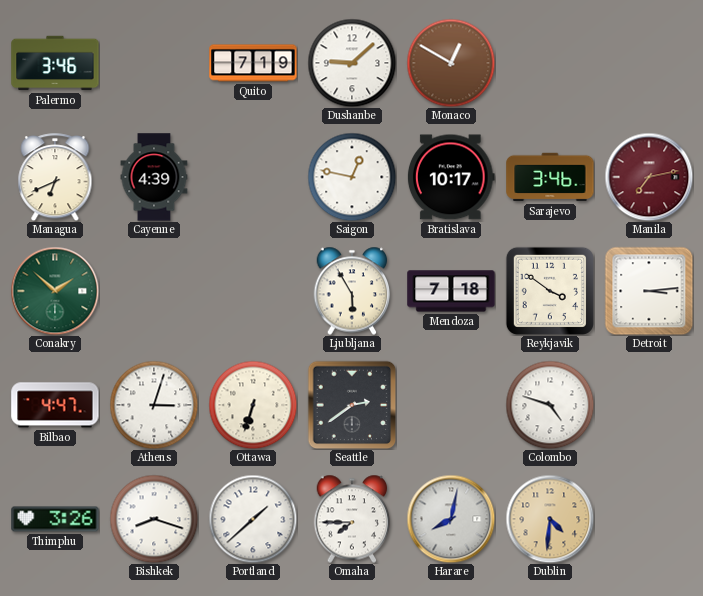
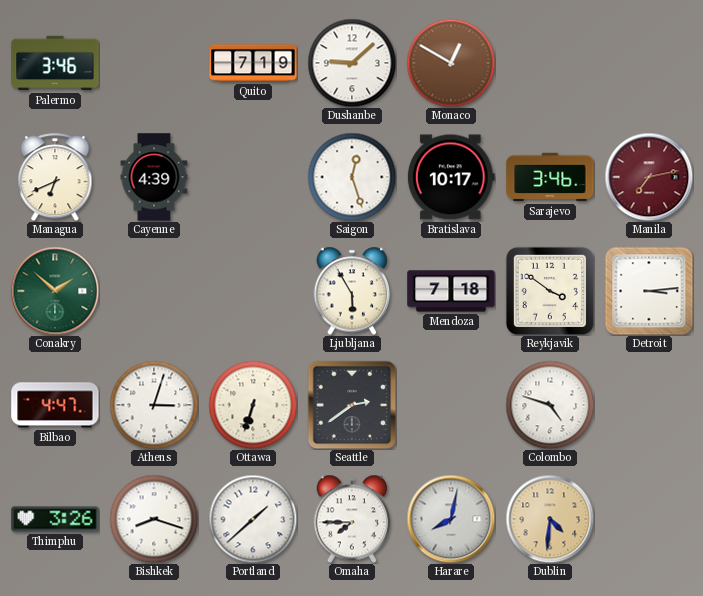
Saigon: 12:47 -> 12:27 (352, 177)
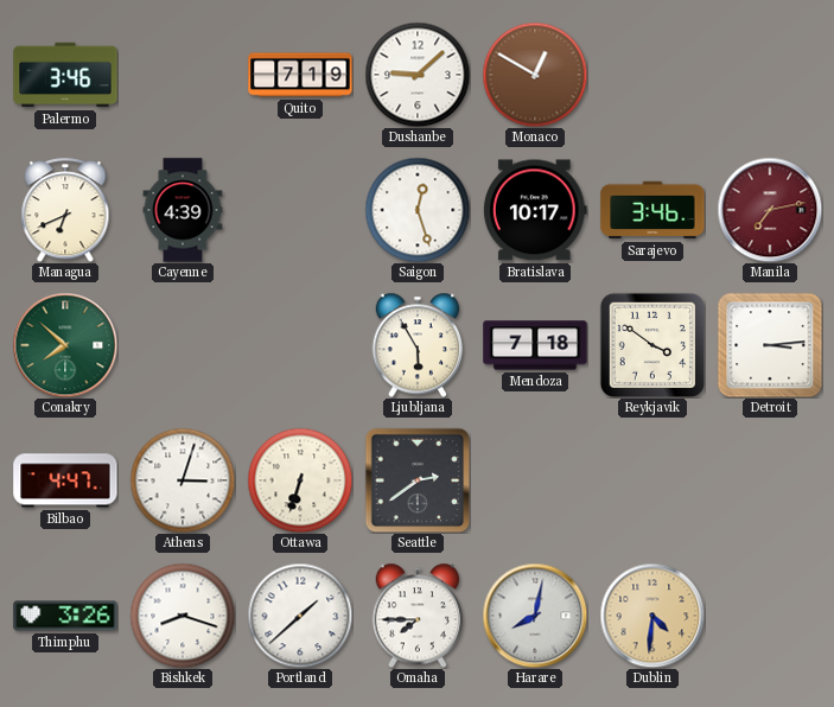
Conakry: 1:52 -> 7:52 (65, 345)
Colombo: 4:48 -> none (550, 405)
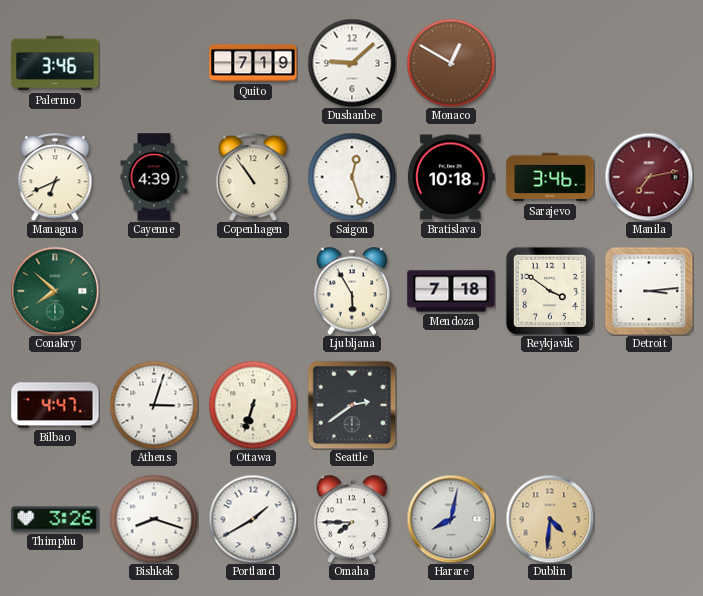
Copenhagen: none -> 10:54 (253, 177)
Bratislava: 10:17 -> 10:18 (451, 177)
Portland: 1:38 -> 1:40 (253, 519)
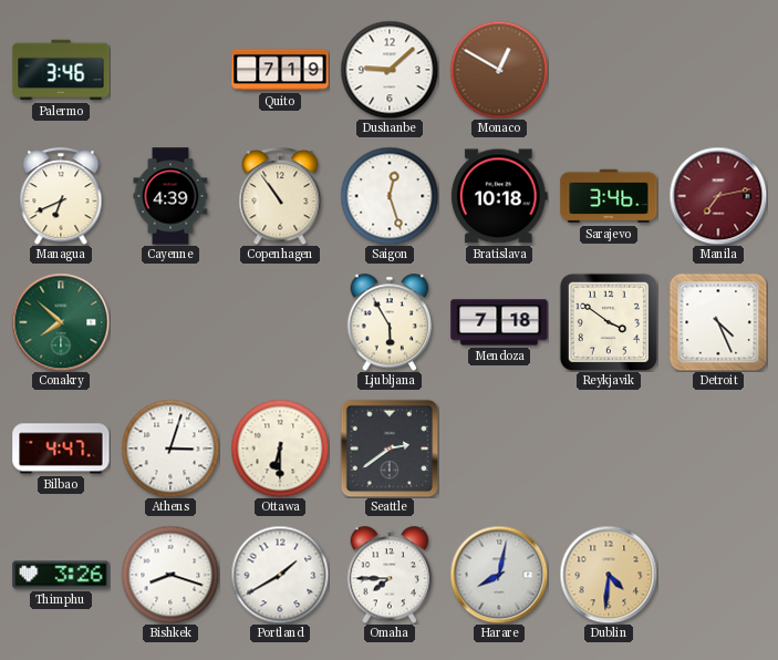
Detroit: 3:14 -> 4:26 (718, 322)
Ottawa: 6:33 -> 6:30 (280, 448)
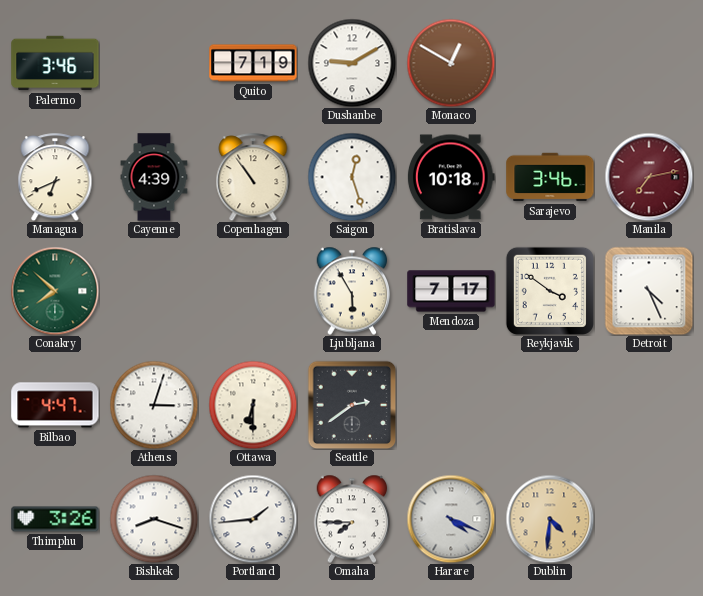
Dushanbe: 9:08 -> 9:10 (352, 63)
Mendoza: 7:18 -> 7:17 (451, 291)
Portland: 1:40 -> 1:44 (253, 519)
Harare: 8:02 -> 4:19 (451, 519)
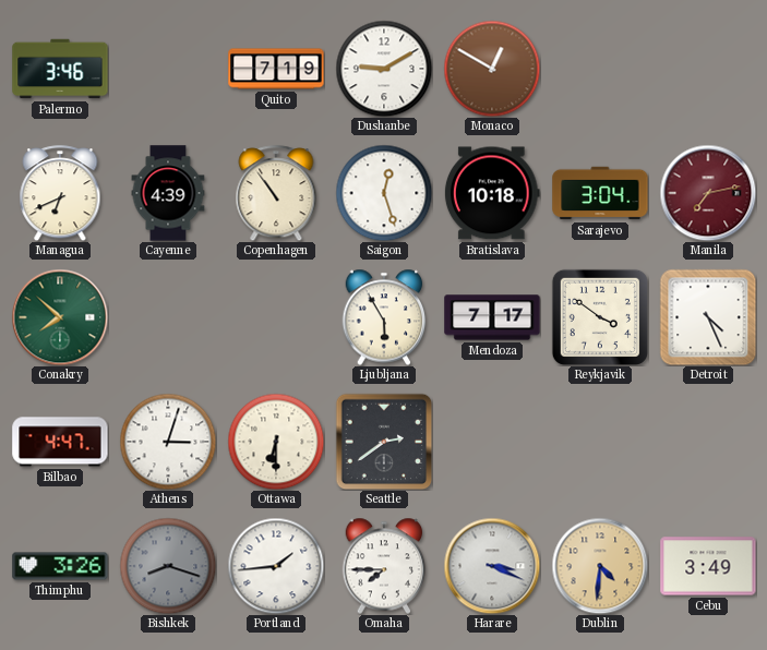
Sarajevo: 3:46 -> 3:04 (600, 193)
Bishkek dial: white -> grey (168, 566)
Harare: 4:19 -> 3:19 (492, 566)
Cebu: none -> 3:49 (708, 566)
